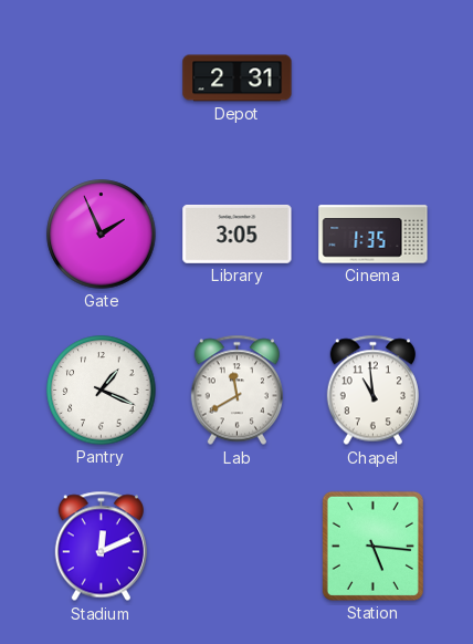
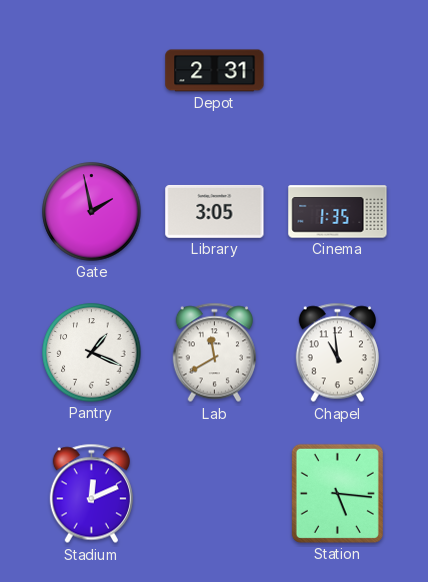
Gate: 1:56 -> 1:58 (92, 212)
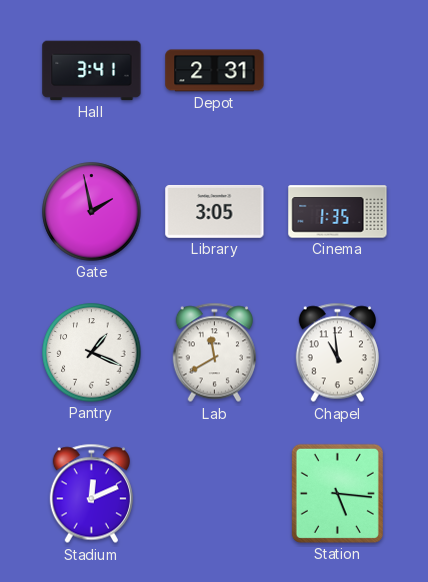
Hall: none -> 3:41 (92, 71)
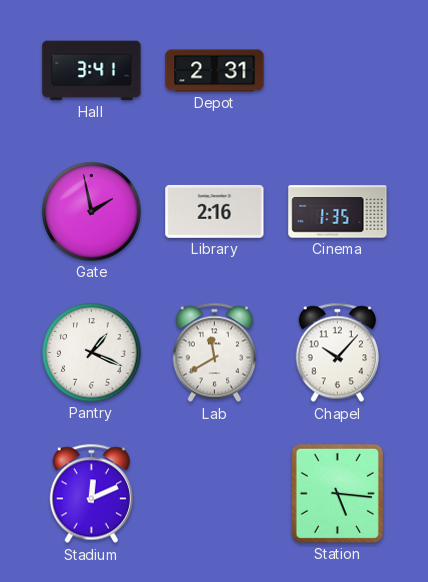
Library: 3:05 -> 2:16 (215, 211)
Chapel: 10:59 -> 10:07 (337, 353)
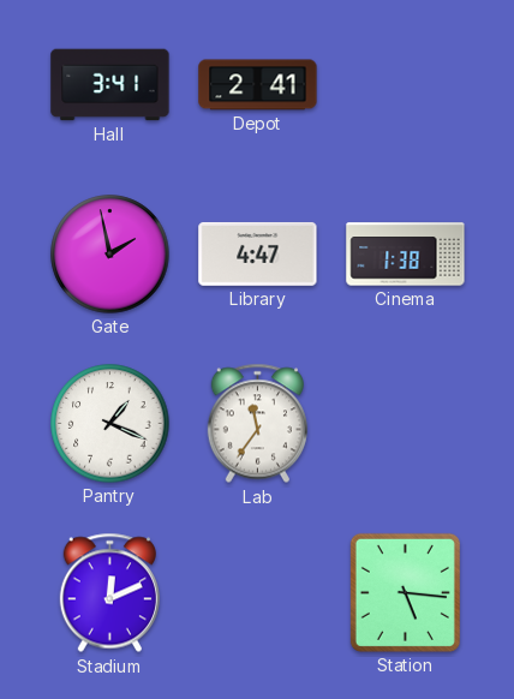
Depot: 2:31 -> 2:41 (258, 85)
Library: 2:16 -> 4:47 (258, 253)
Cinema: 1:35 -> 1:38 (406, 255)
Lab: 11:40 -> 11:36 (257, 424)
Chapel: 10:07 -> none (337, 353)
